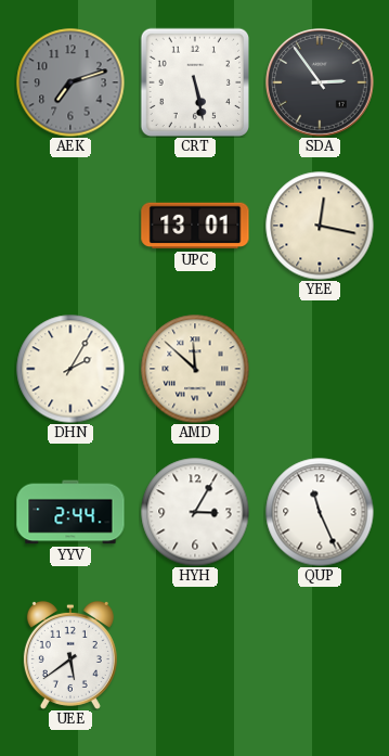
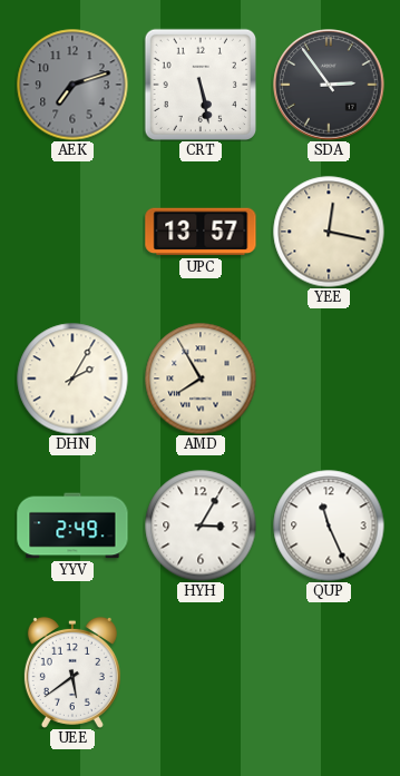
UPC: 13:01 -> 13:57 (201, 232)
AMD: 11:52 -> 7:55 (201, 379)
YYV: 2:44 -> 2:49 (72, 525)
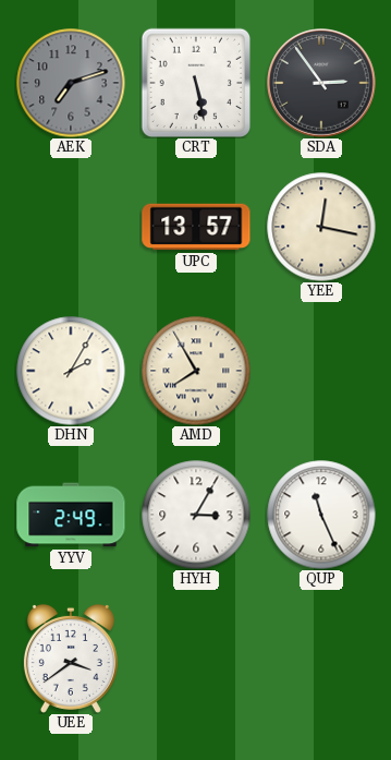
UEE: 5:39 -> 3:39 (71, 659)
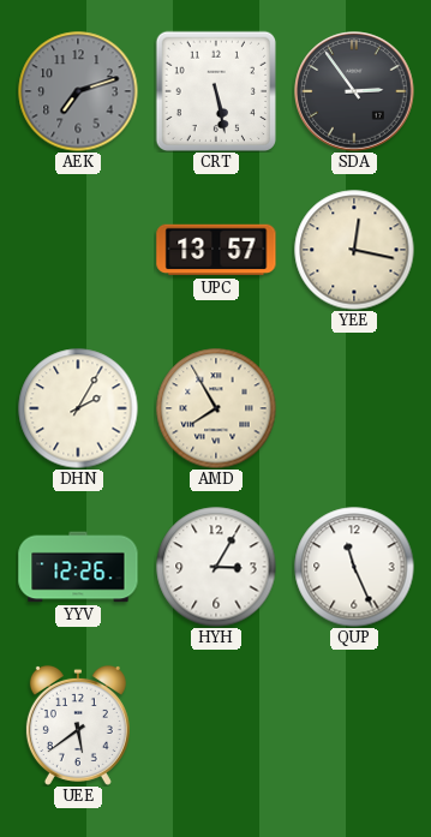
YYV: 2:49 -> 12:26 (78, 567)
UEE: 3:39 -> 5:39 (78, 725)
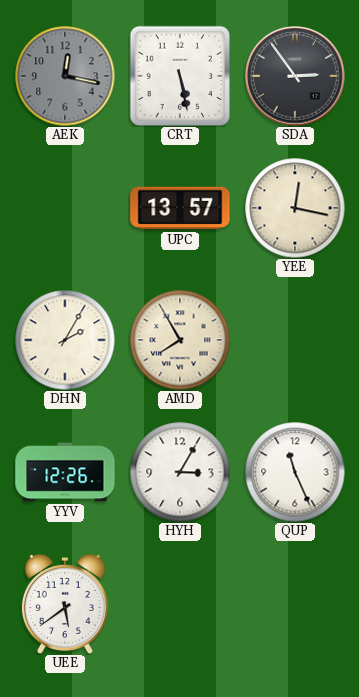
AEK: 7:12 -> 12:17 (65, 76)
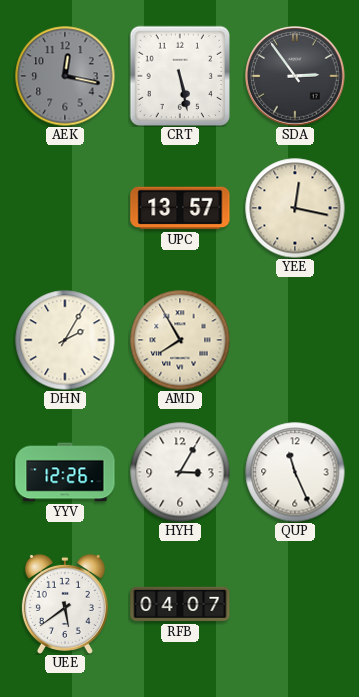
RFB: none -> 04:07 (180, 604)
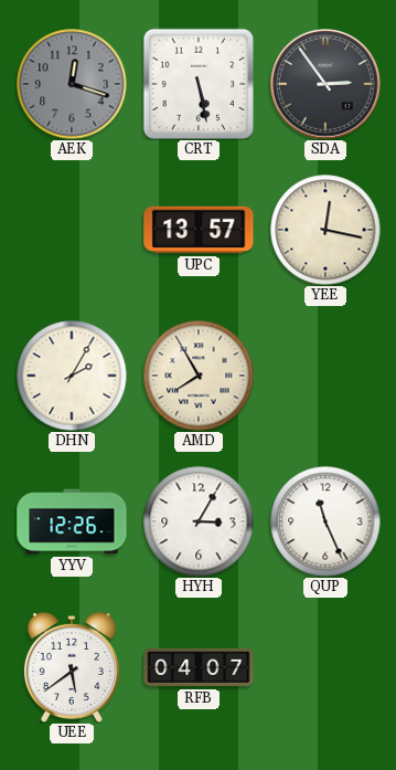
AEK: 12:17 -> 12:18 (72, 84)
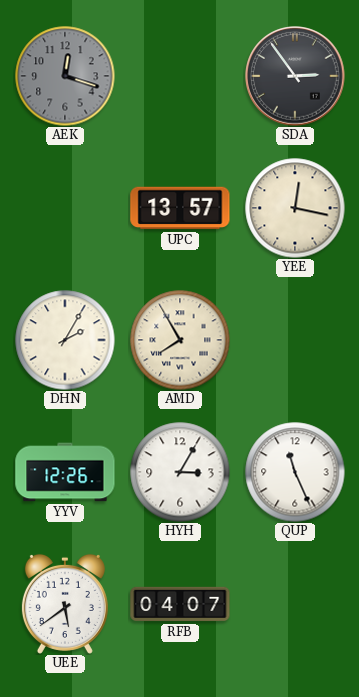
CRT: 5:28 -> none (199, 84)
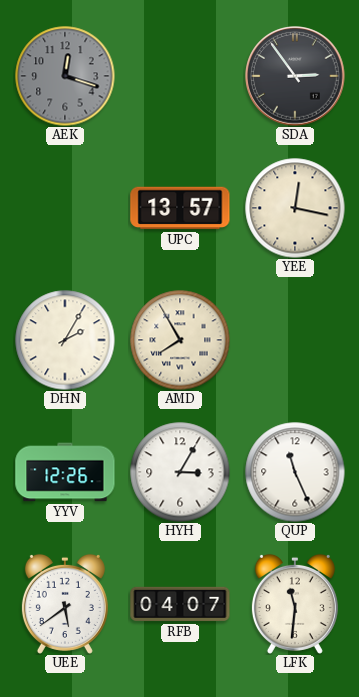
LFK: none -> 11:31 (295, 604)
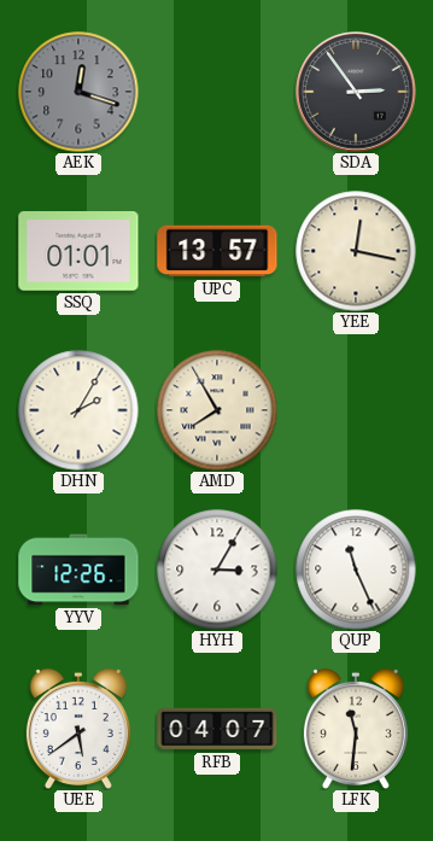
SSQ: none -> 01:01 (78, 252)
